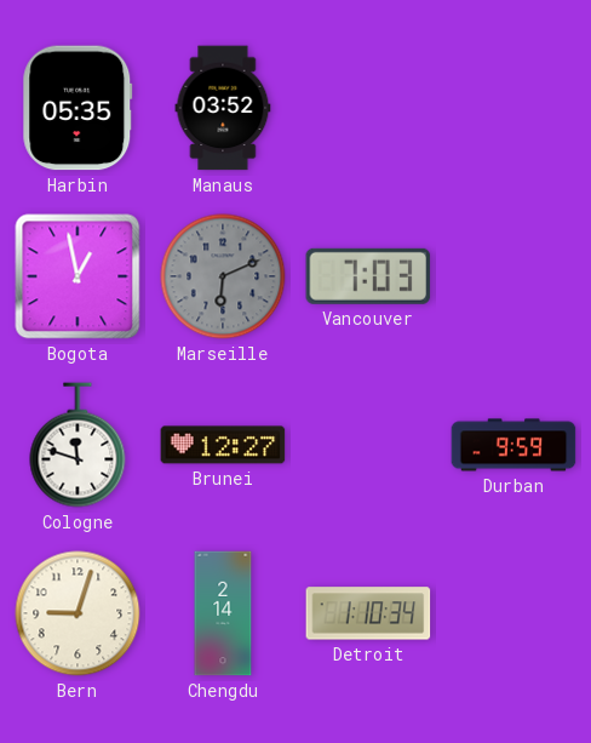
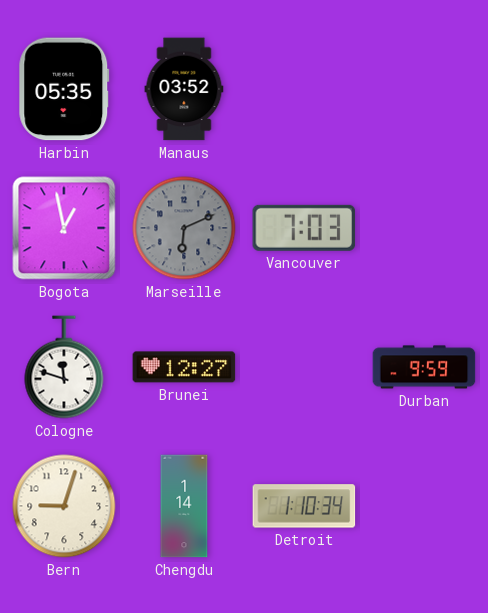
Chengdu: 2:14 -> 1:14 (184, 506)
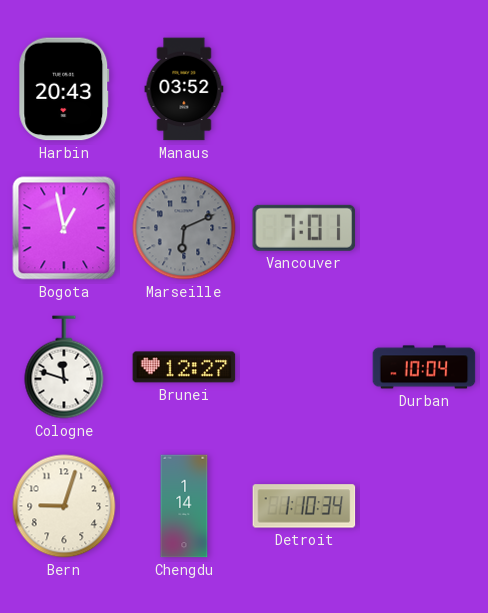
Harbin: 05:35 -> 20:43 (64, 89)
Vancouver: 7:03 -> 7:01 (304, 228)
Durban: 9:59 -> 10:04 (424, 367)
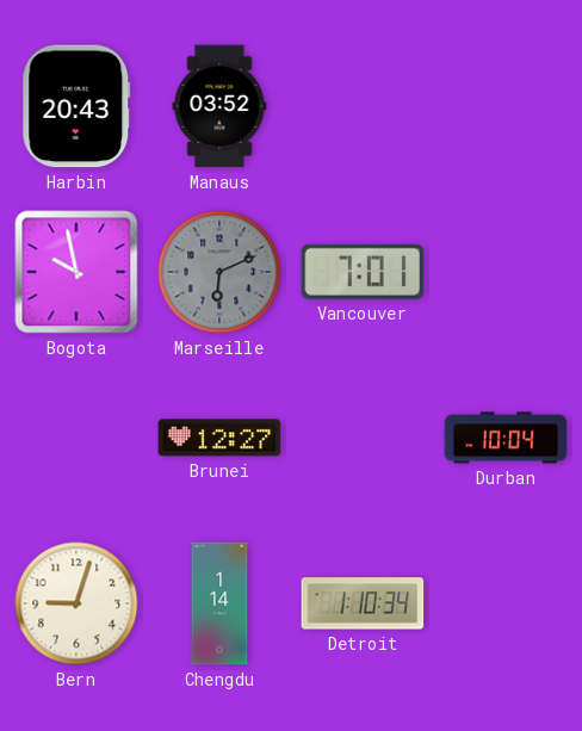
Bogota: 12:58 -> 9:58 (76, 272)
Cologne: 11:48 -> none (64, 367)
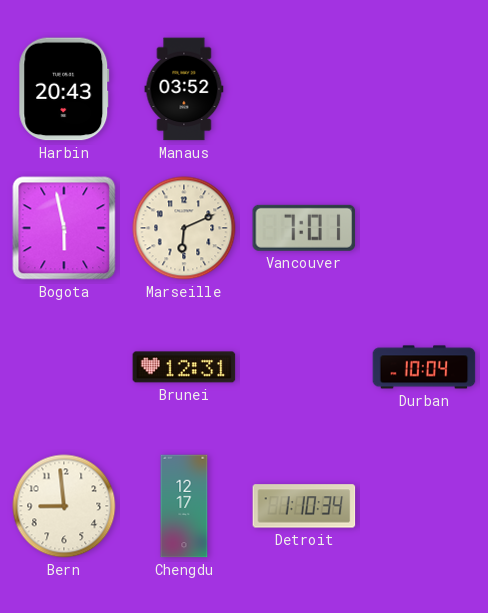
Bogota: 9:58 -> 5:58 (64, 228)
Marseille dial: grey -> cream (184, 228)
Brunei: 12:27 -> 12:31 (184, 367)
Bern: 9:03 -> 8:59 (64, 506)
Chengdu: 1:14 -> 12:17 (184, 506)
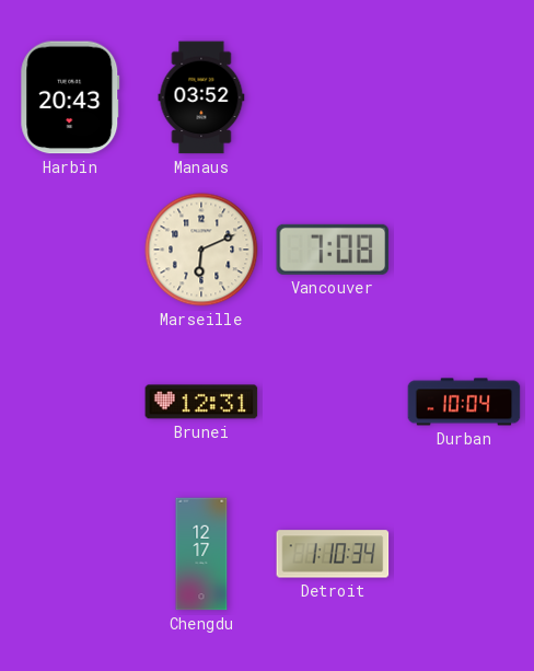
Bogota: 5:58 -> none (64, 228)
Vancouver: 7:01 -> 7:08 (333, 250)
Bern: 8:59 -> none (64, 506)
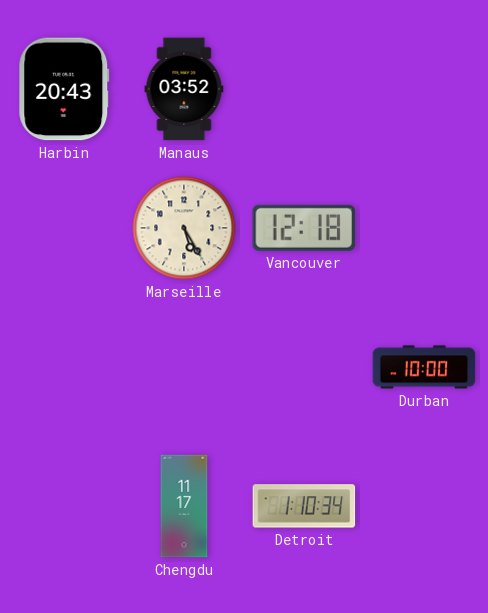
Marseille: 6:11 -> 5:25 (184, 228)
Vancouver: 7:08 -> 12:18 (304, 228)
Brunei: 12:31 -> none (201, 402)
Durban: 10:04 -> 10:00 (424, 367)
Chengdu: 12:17 -> 11:17 (184, 506)
